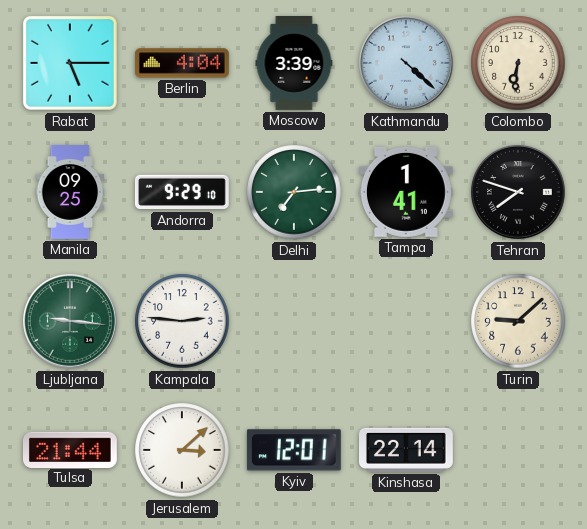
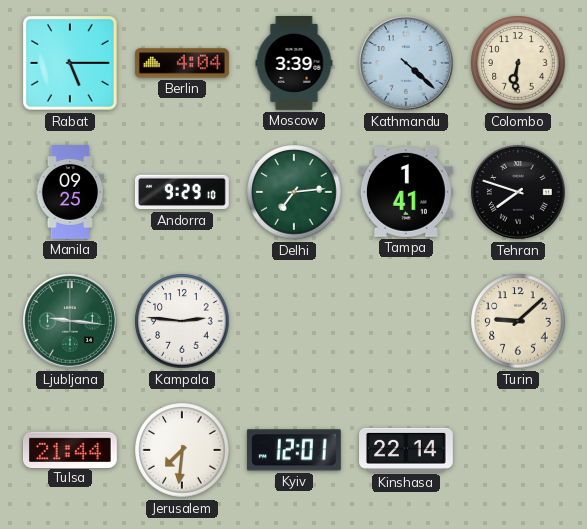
Jerusalem: 3:08 -> 7:31 (182, 450)
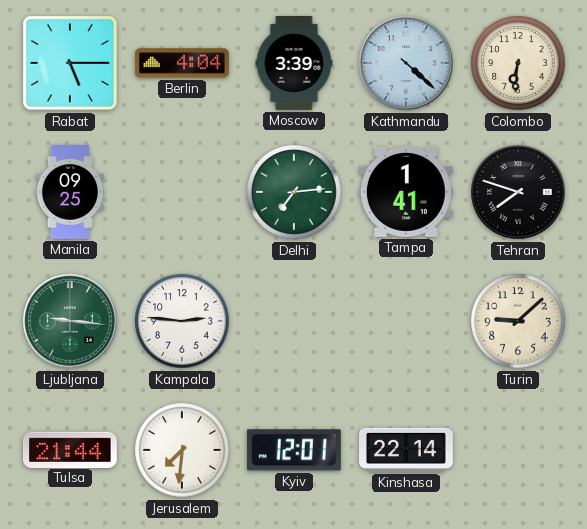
Andorra: 9:29 -> none (182, 192)
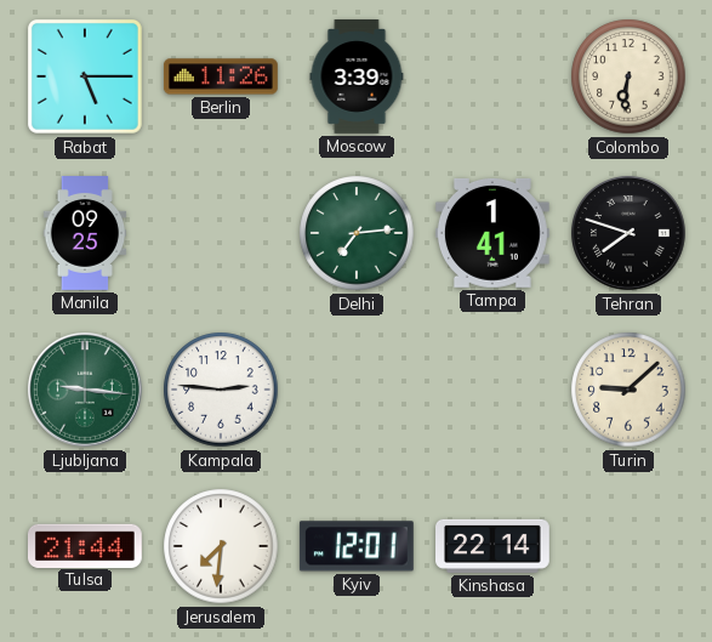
Berlin: 4:04 -> 11:26 (221, 76)
Kathmandu: 4:22 -> none (407, 64)
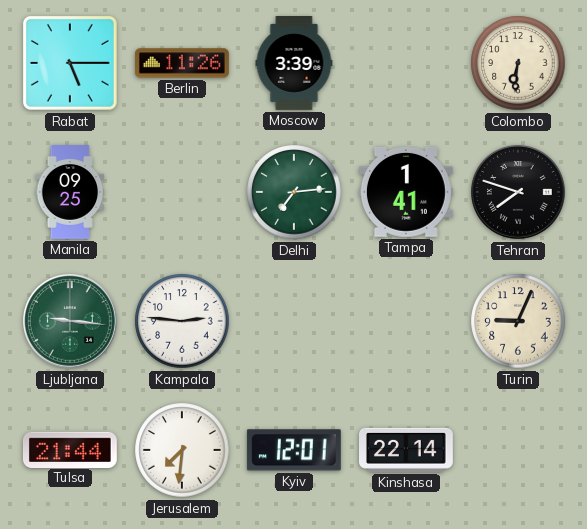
Turin: 9:08 -> 9:04 (518, 321)
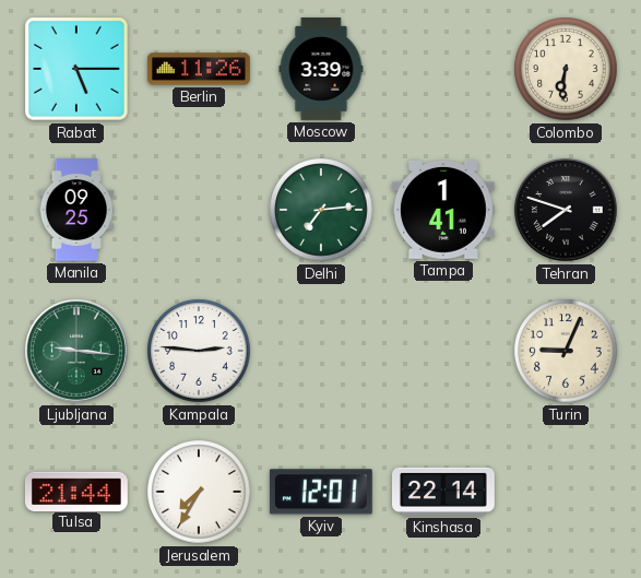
Jerusalem: 7:31 -> 7:35 (199, 492)
